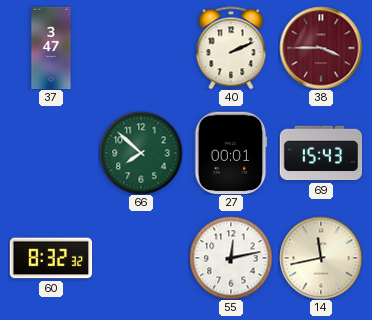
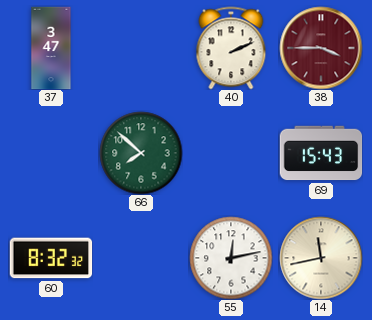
27: 00:01 -> none (231, 153)
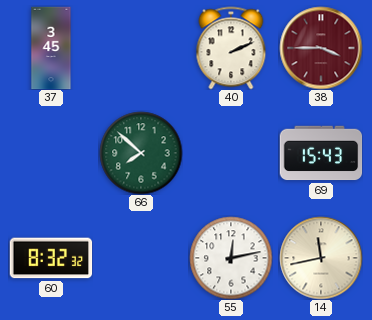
37: 3:47 -> 3:45 (51, 48)
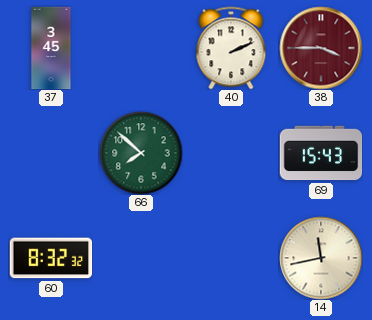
55: 12:13 -> none (231, 258)
